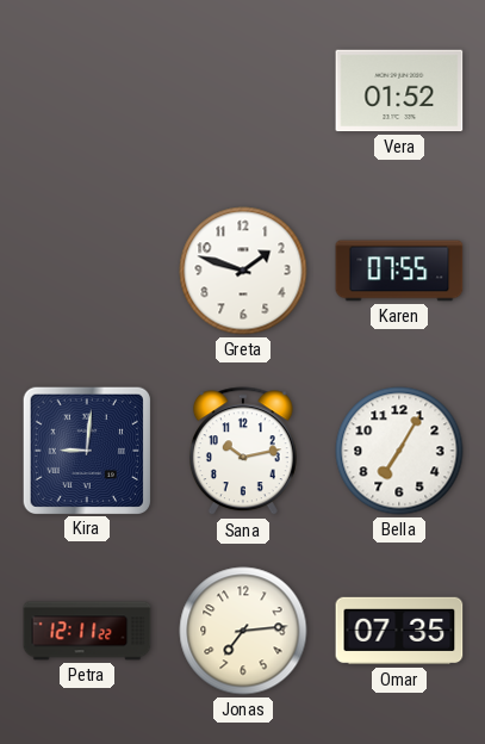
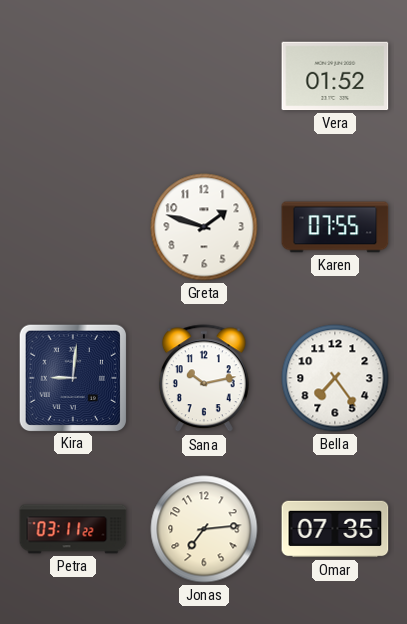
Bella: 7:05 -> 7:24 (335, 378)
Petra: 12:11 -> 03:11 (73, 529)
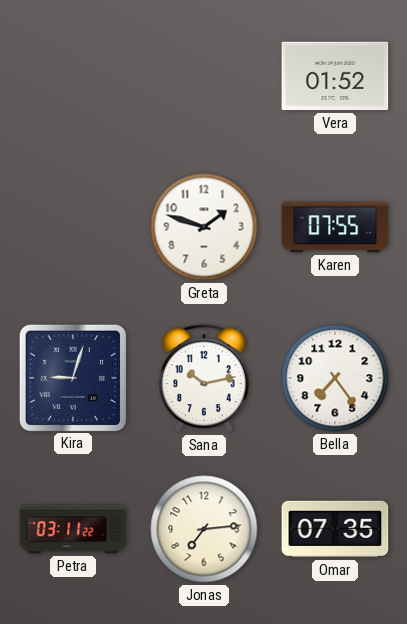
Kira: 9:01 -> 9:03 (72, 377)
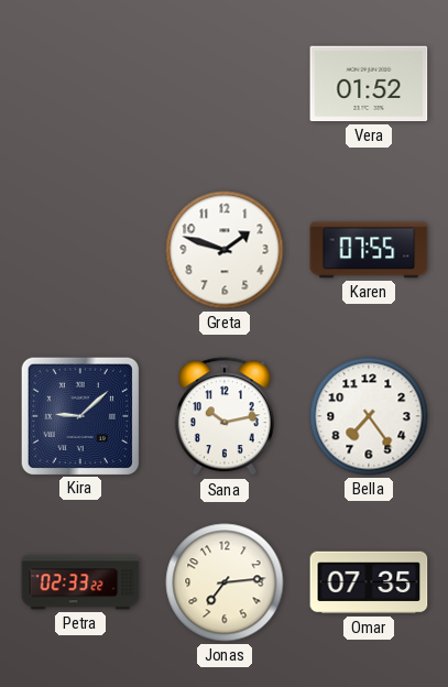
Kira: 9:03 -> 9:08 (79, 415)
Petra: 03:11 -> 02:33 (80, 582)
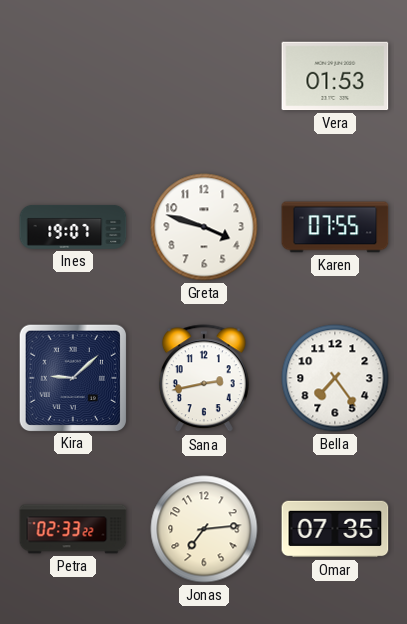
Vera: 01:52 -> 01:53 (335, 76)
Ines: none -> 19:07 (73, 227)
Greta: 1:48 -> 3:48 (204, 227)
Sana: 10:13 -> 2:43 (204, 379)
